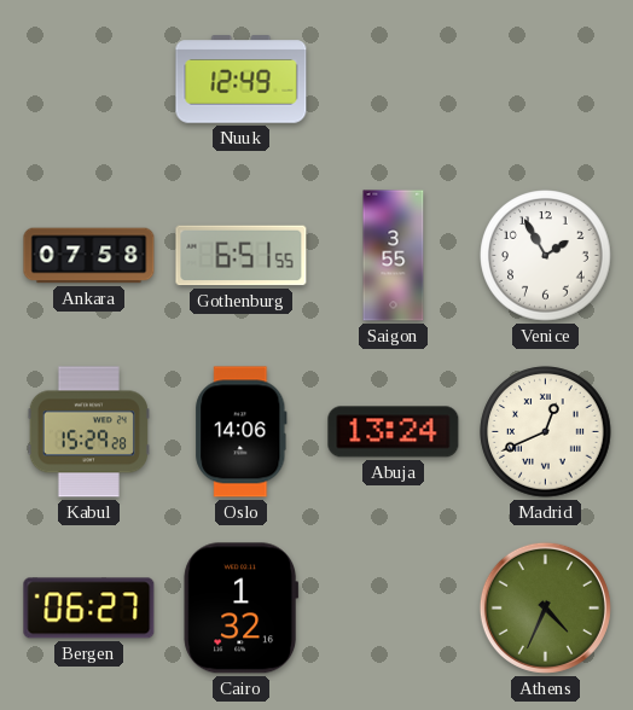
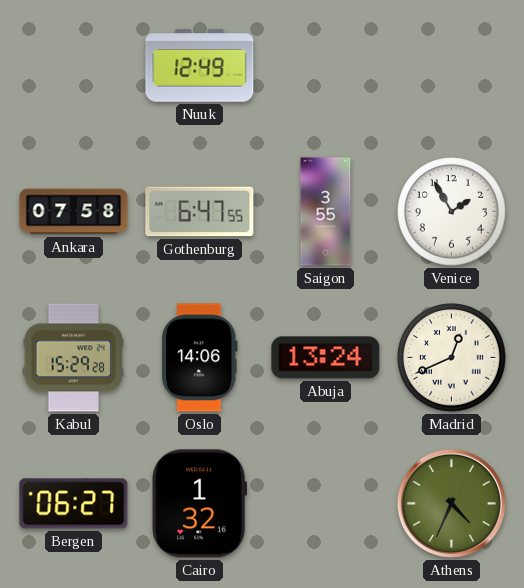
Gothenburg: 6:51 -> 6:47 (200, 212)
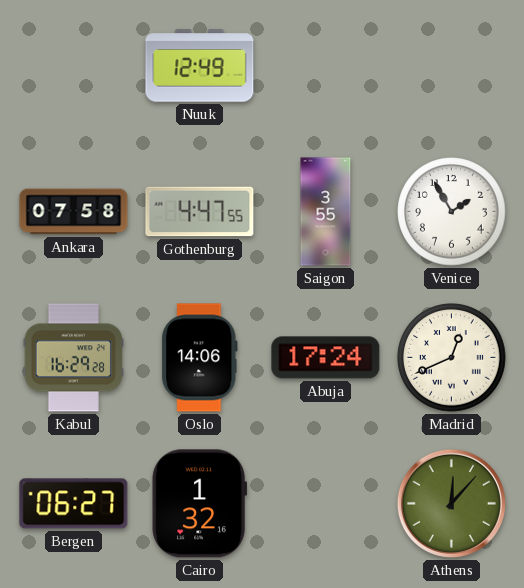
Gothenburg: 6:47 -> 4:47 (200, 212)
Kabul: 15:29 -> 16:29 (73, 358)
Abuja: 13:24 -> 17:24 (326, 358)
Athens: 4:34 -> 12:07 (451, 503)
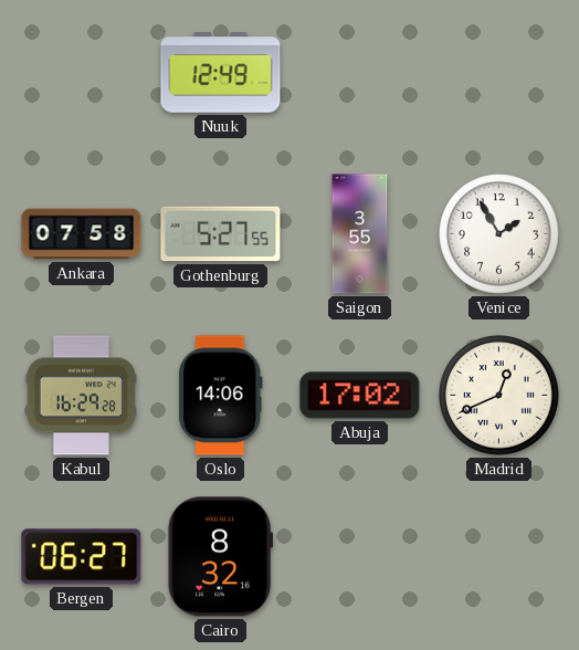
Gothenburg: 4:47 -> 5:27 (221, 234)
Abuja: 17:24 -> 17:02 (360, 396)
Cairo: 1:32 -> 8:32 (221, 557)
Athens: 12:07 -> none (451, 503)
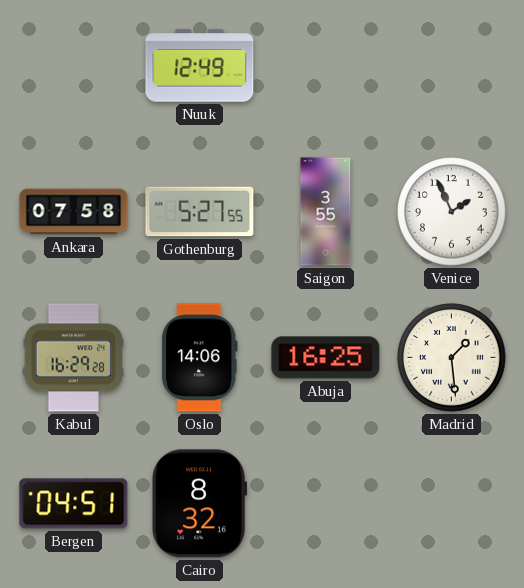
Venice: 1:55 -> 1:56 (452, 212)
Abuja: 17:02 -> 16:25 (326, 358)
Madrid: 12:41 -> 1:29 (452, 358)
Bergen: 06:27 -> 04:51 (74, 504)
